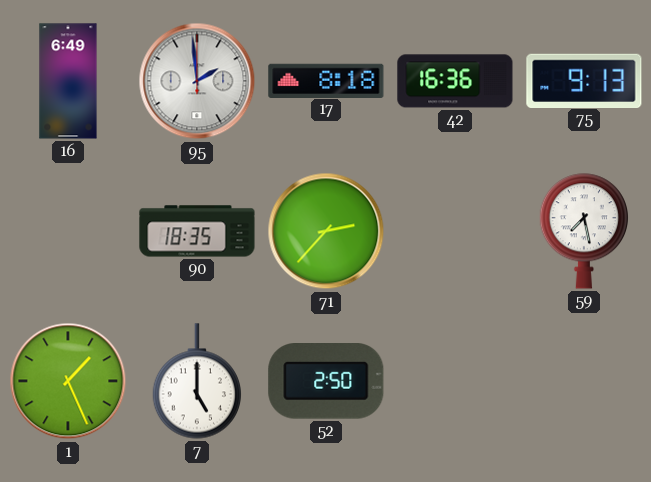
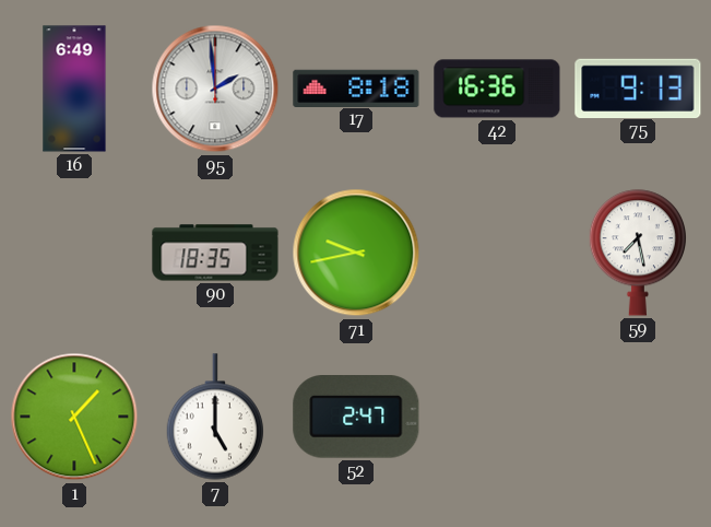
71: 2:37 -> 9:43 (356, 253)
52: 2:50 -> 2:47 (356, 418)
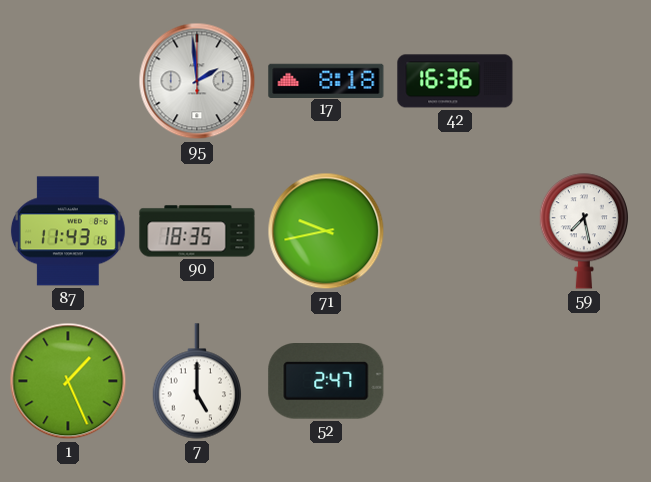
16: 6:49 -> none (74, 89)
75: 9:13 -> none (638, 87)
87: none -> 11:43 (68, 231)
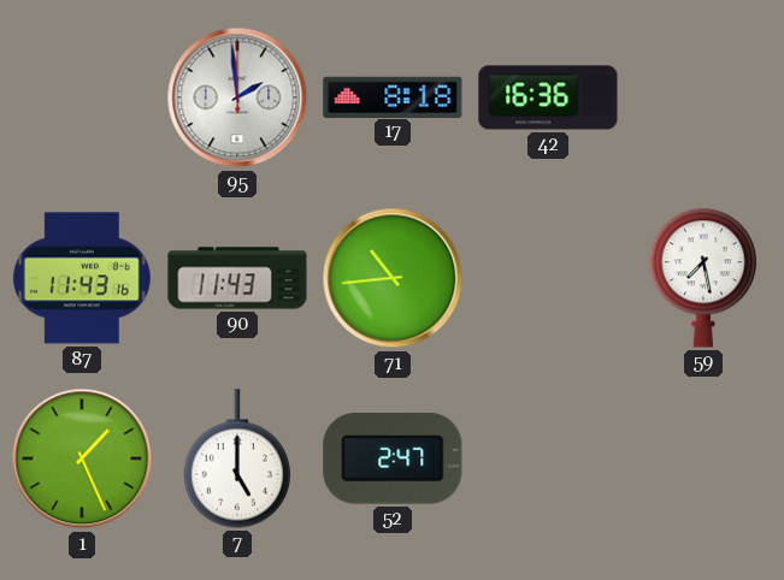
90: 18:35 -> 11:43 (237, 278)
71: 9:43 -> 10:44 (393, 278)
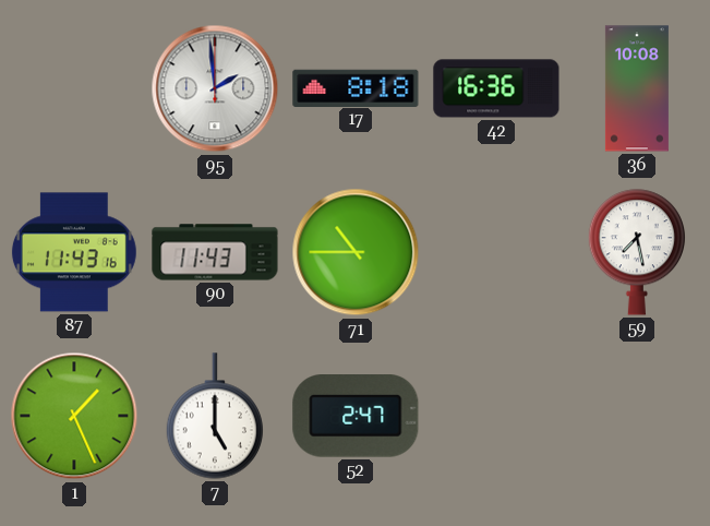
36: none -> 10:08 (637, 88)
71: 10:44 -> 10:45 (356, 252)
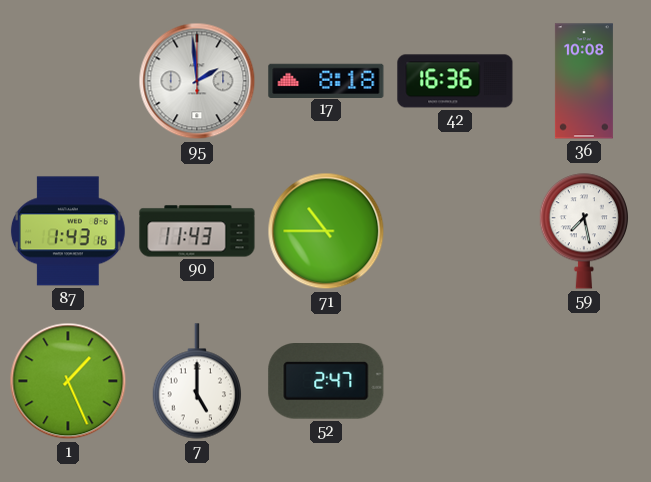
87: 11:43 -> 1:43 (68, 231)
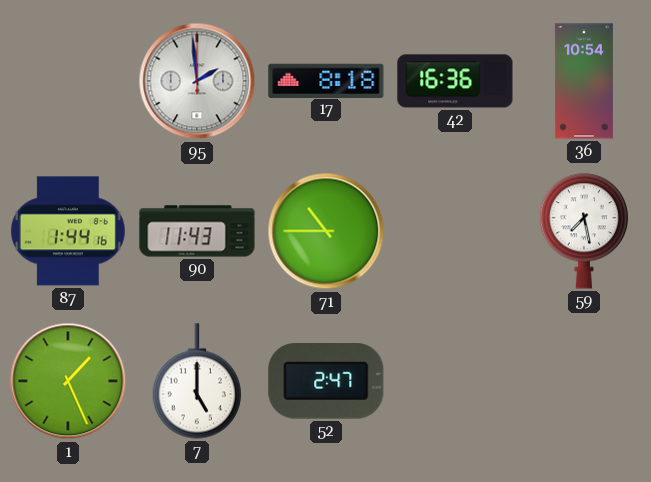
36: 10:08 -> 10:54 (584, 81)
87: 1:43 -> 1:44 (68, 231)
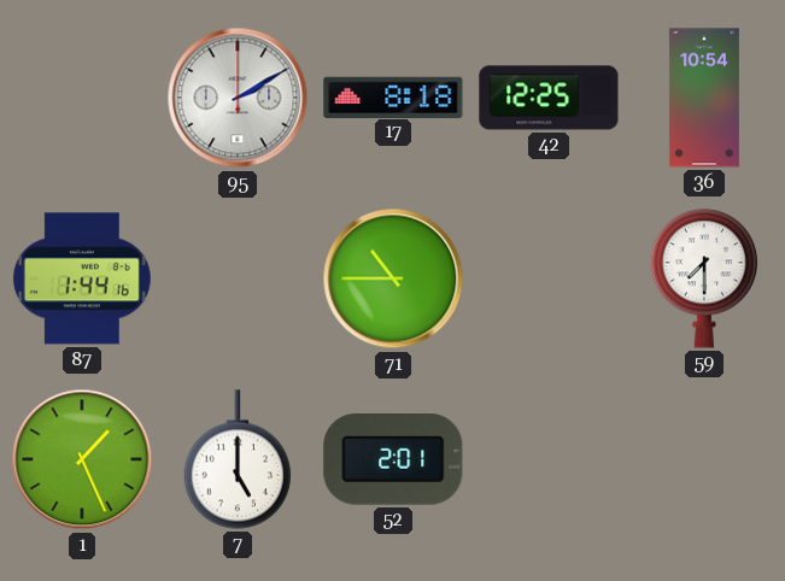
95: 1:59 -> 2:10 (238, 98)
42: 16:36 -> 12:25 (549, 98)
90: 11:43 -> none (197, 231)
59: 7:28 -> 7:30 (703, 278)
52: 2:47 -> 2:01 (393, 460)
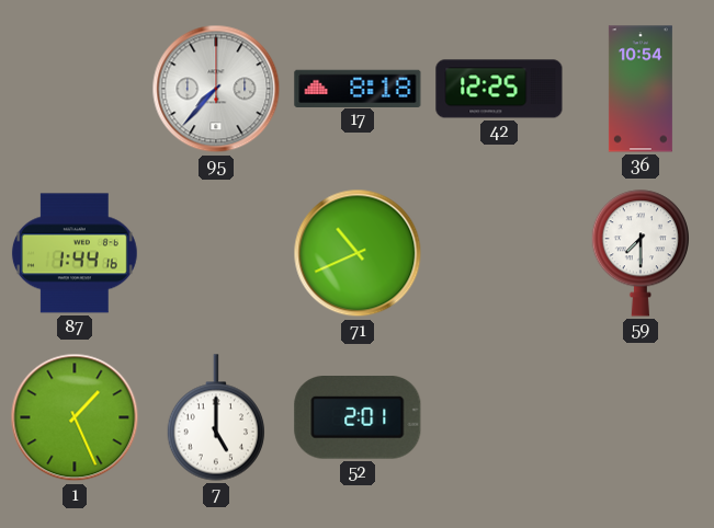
95: 2:10 -> 7:37 (216, 89)
71: 10:45 -> 10:41 (358, 253)
